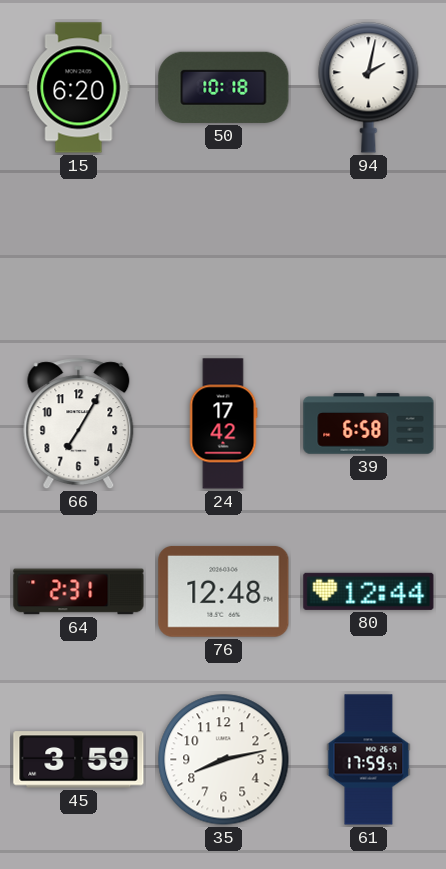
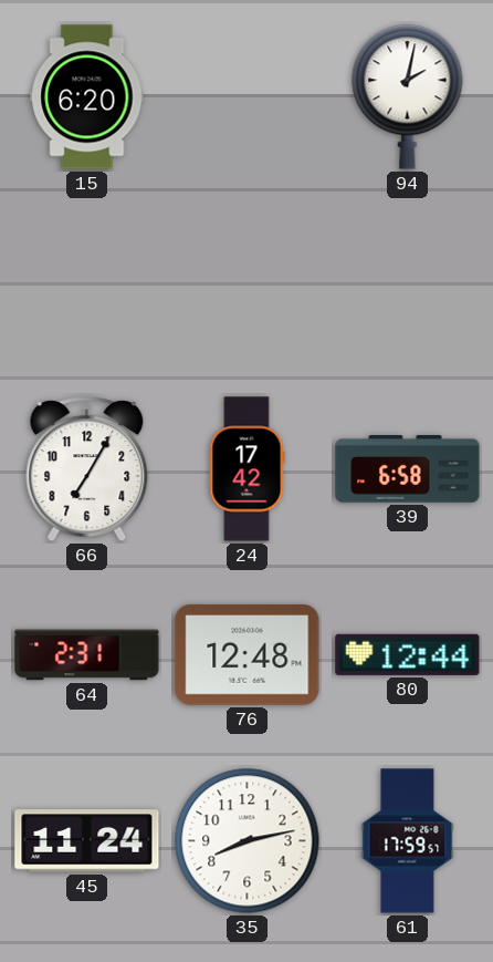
50: 10:18 -> none (224, 87)
45: 3:59 -> 11:24 (87, 841)
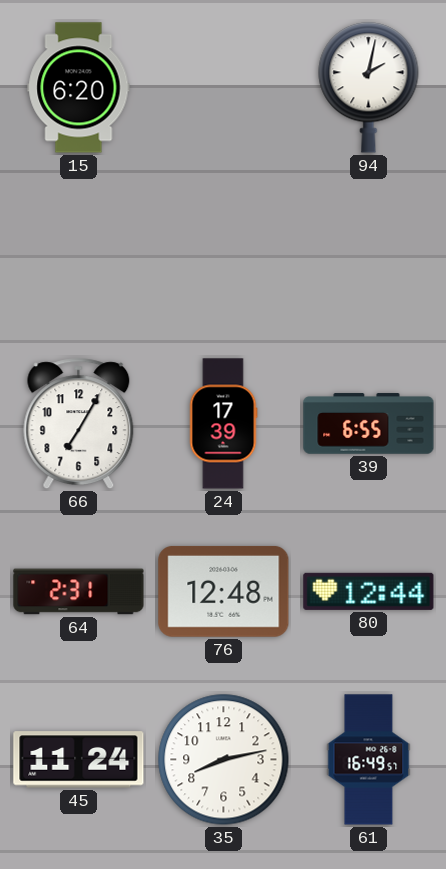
24: 17:42 -> 17:39 (223, 424)
39: 6:58 -> 6:55 (369, 424)
61: 17:59 -> 16:49 (369, 760)
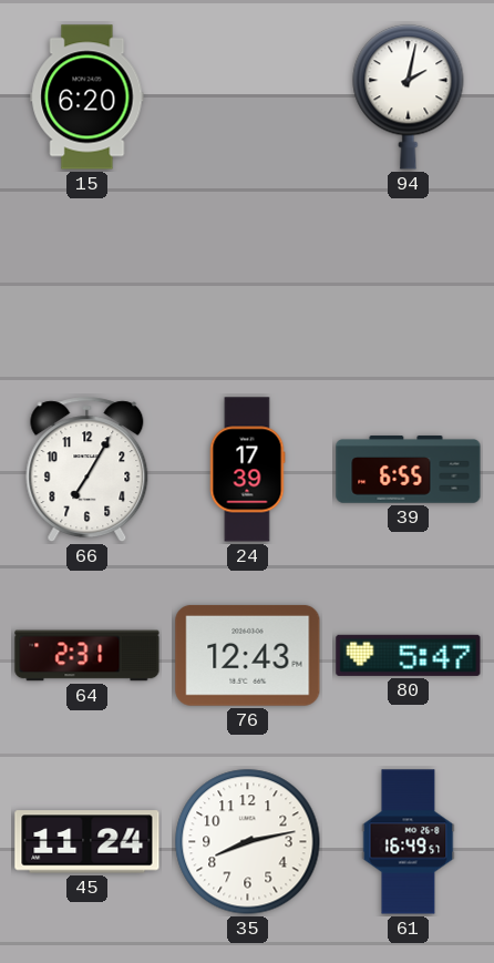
76: 12:48 -> 12:43 (248, 655)
80: 12:44 -> 5:47 (409, 655)
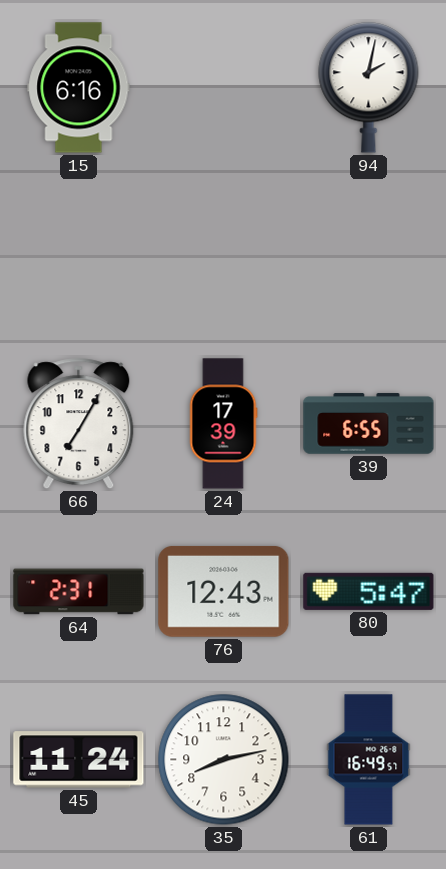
15: 6:20 -> 6:16 (79, 88)
